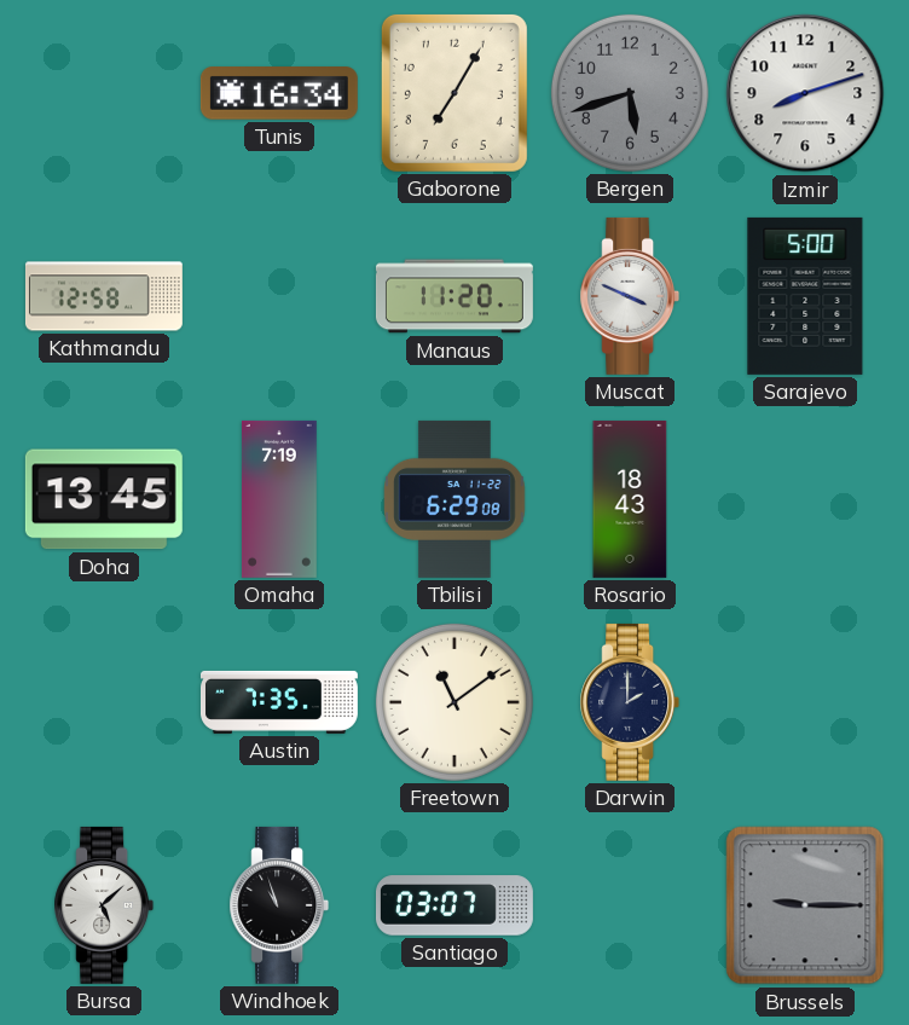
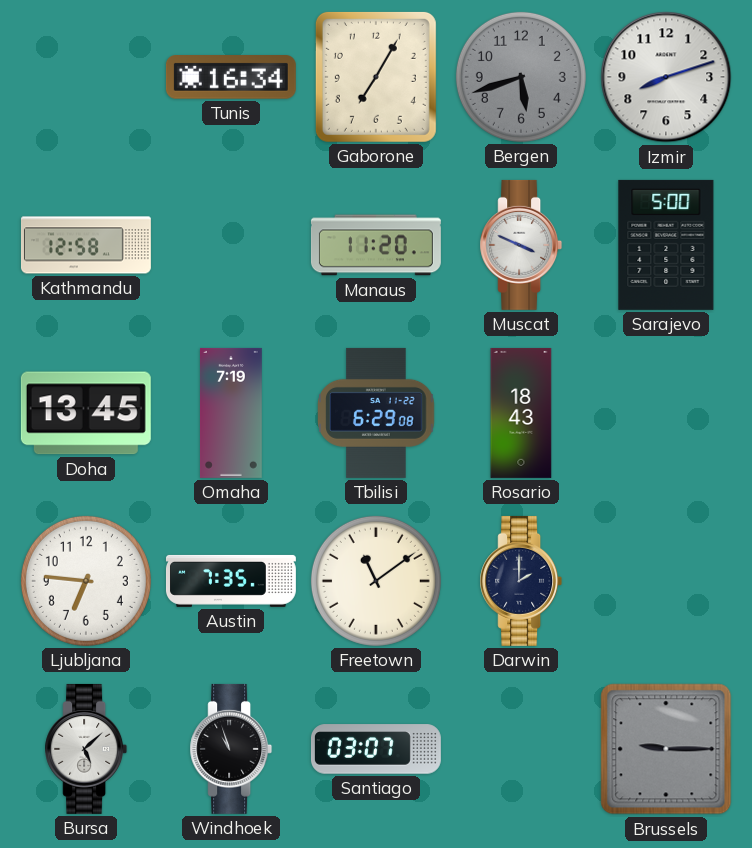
Ljubljana: none -> 6:46 (86, 581)
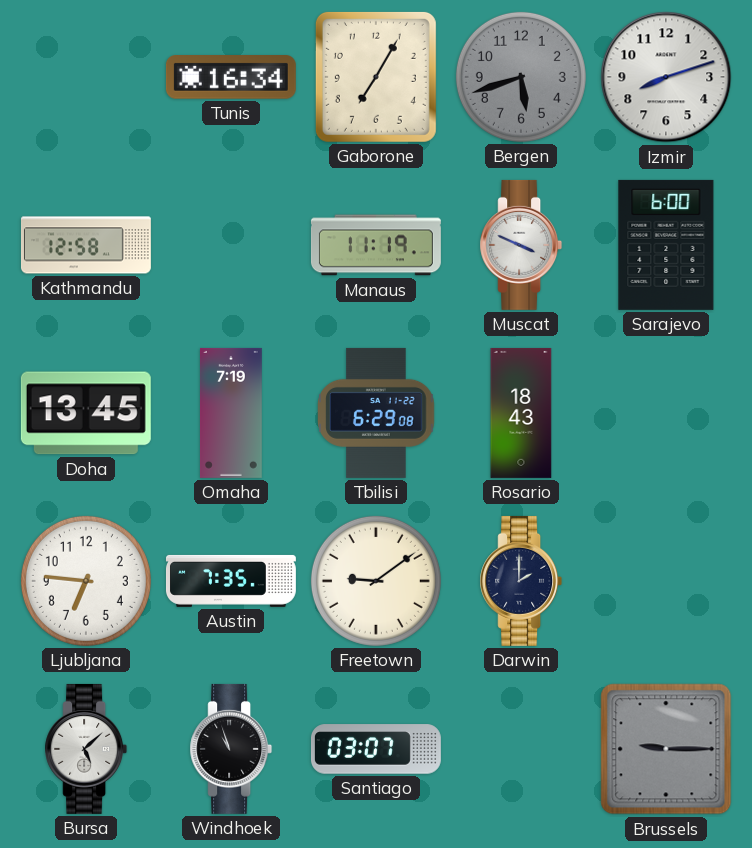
Manaus: 11:20 -> 11:19 (376, 245)
Sarajevo: 5:00 -> 6:00 (666, 245)
Freetown: 11:09 -> 9:09 (376, 581)
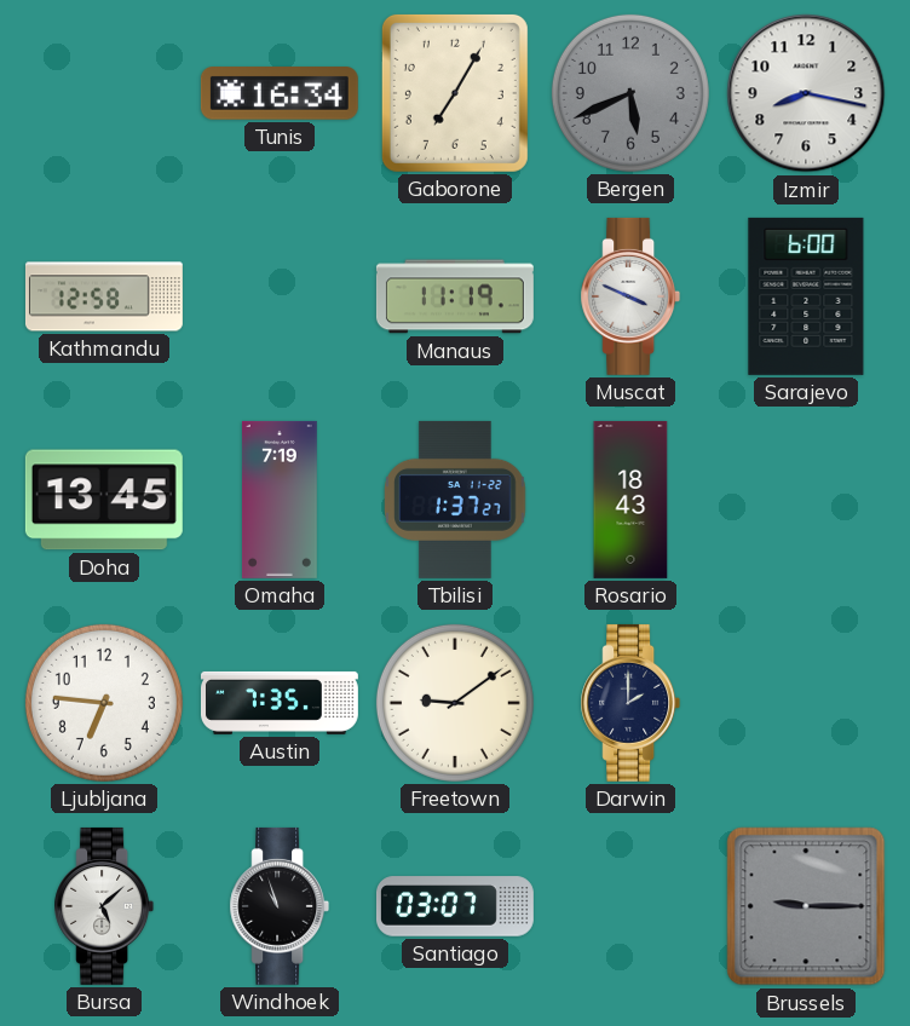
Bergen: 5:42 -> 5:41 (630, 93)
Izmir: 8:12 -> 8:17 (806, 93)
Tbilisi: 6:29 -> 1:37 (455, 500)
